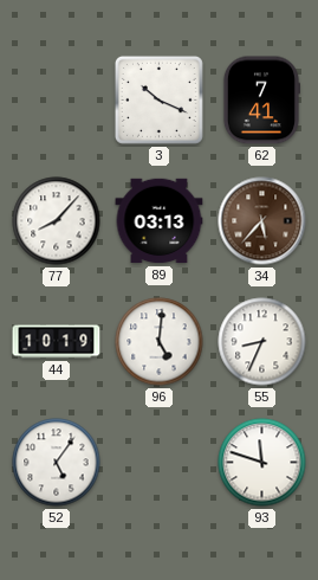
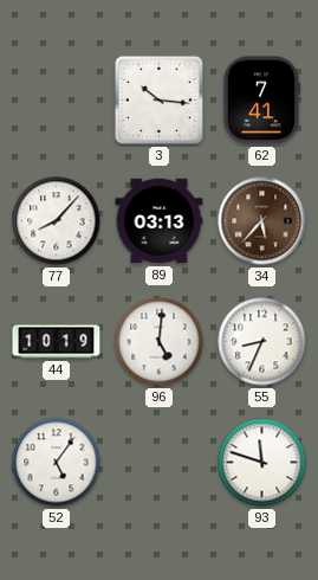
3: 10:19 -> 10:16 (158, 99)
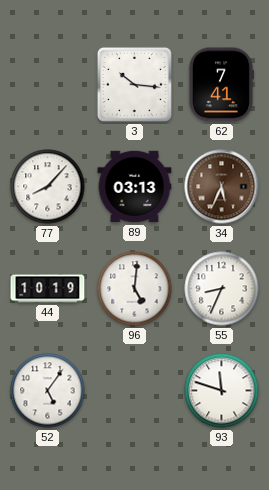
34: 5:37 -> 5:34 (222, 187)
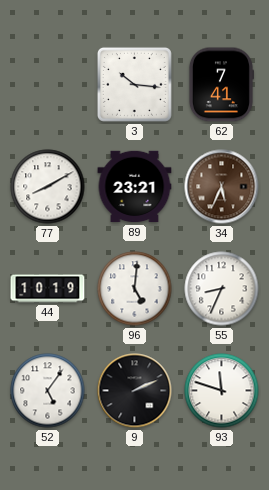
77: 8:07 -> 8:10 (48, 187)
89: 03:13 -> 23:21 (135, 187)
9: none -> 2:11 (135, 391)
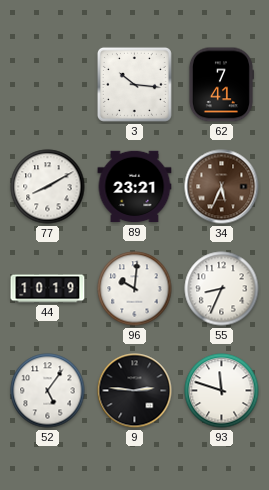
96: 5:01 -> 10:01 (135, 289)
9: 2:11 -> 2:46 (135, 391)
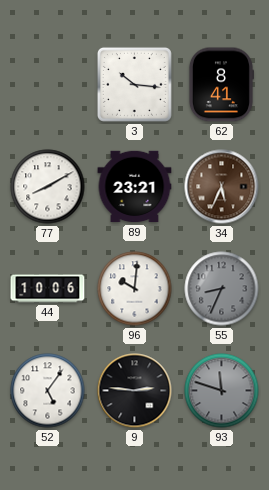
62: 7:41 -> 8:41 (221, 85)
44: 10:19 -> 10:06 (48, 289)
55 dial: white -> grey (222, 289)
93 dial: white -> grey (222, 391)
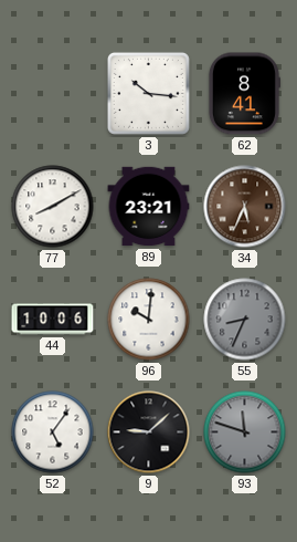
9: 2:46 -> 9:08 (149, 432)
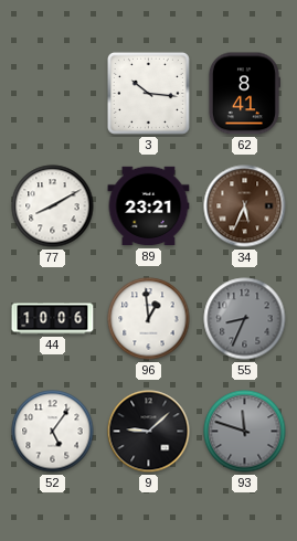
96: 10:01 -> 12:59 (149, 319)
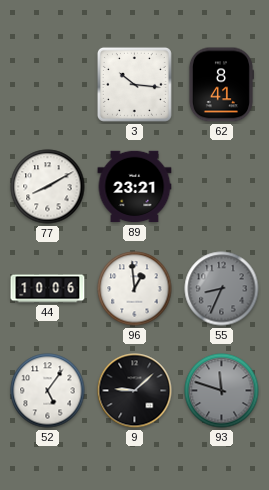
34: 5:34 -> none (245, 206)
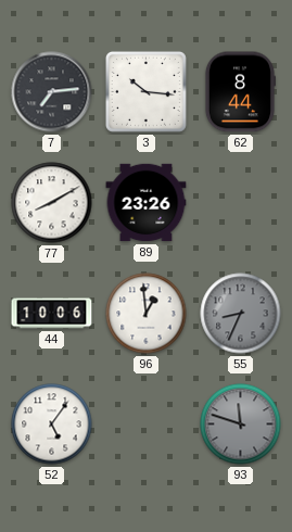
7: none -> 7:14 (52, 92)
62: 8:41 -> 8:44 (240, 92)
89: 23:21 -> 23:26 (147, 203)
9: 9:08 -> none (135, 391)
